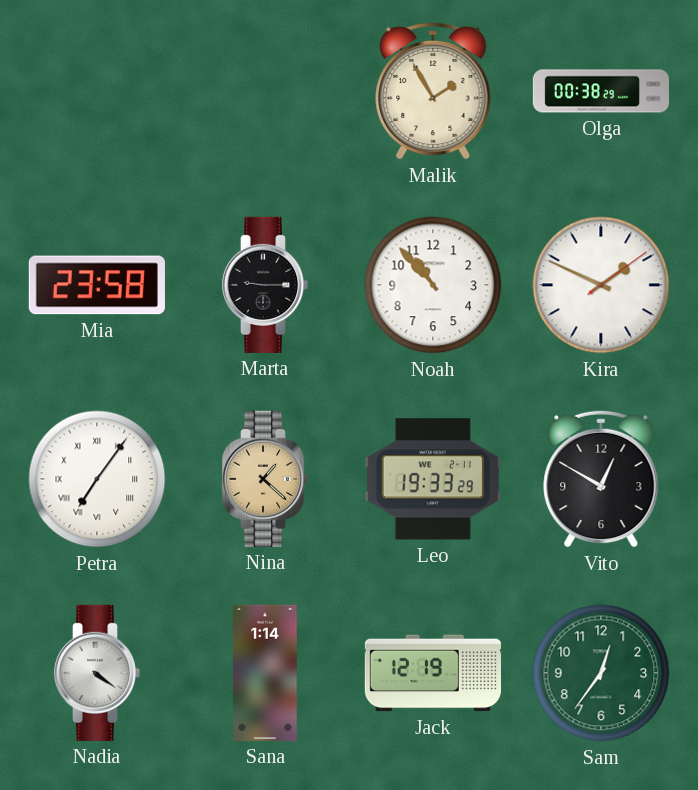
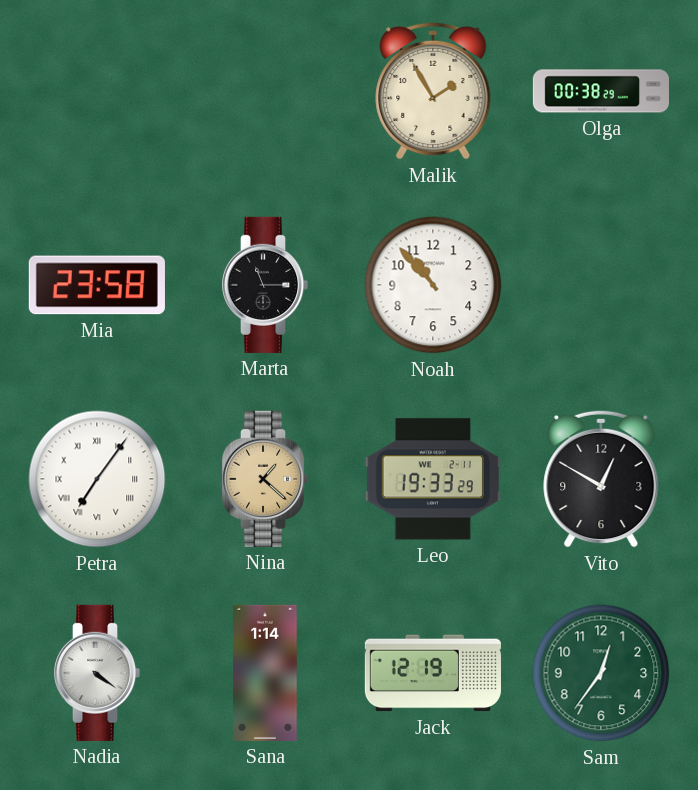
Marta: 9:15 -> 11:15 (265, 285)
Kira: 1:49 -> none (601, 285)
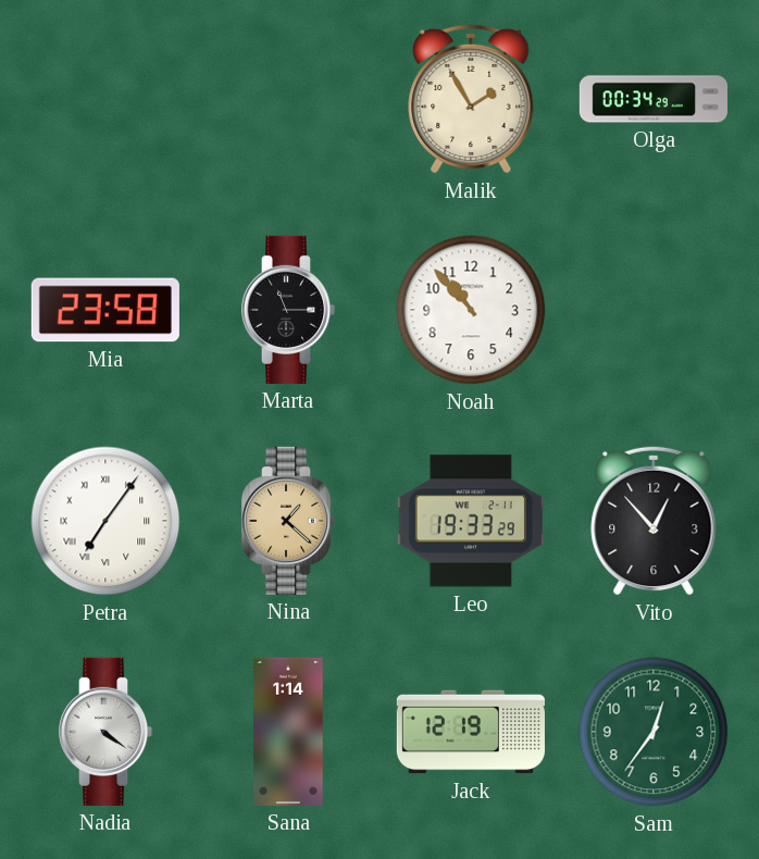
Olga: 00:38 -> 00:34 (652, 99)
Vito: 12:50 -> 12:53 (654, 521)
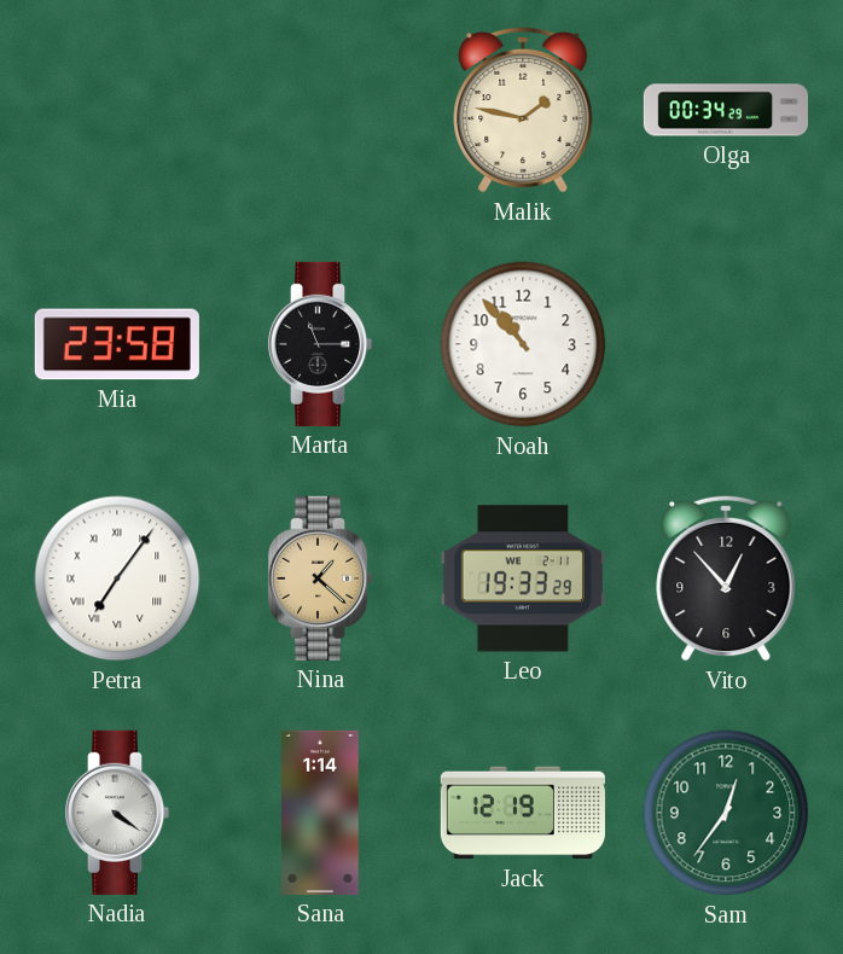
Malik: 1:55 -> 1:47 (523, 110)
